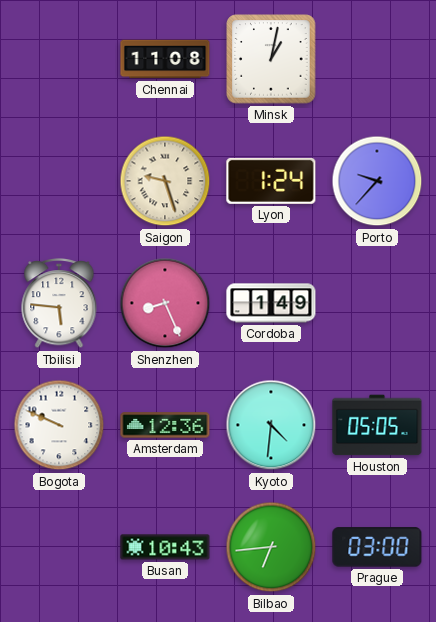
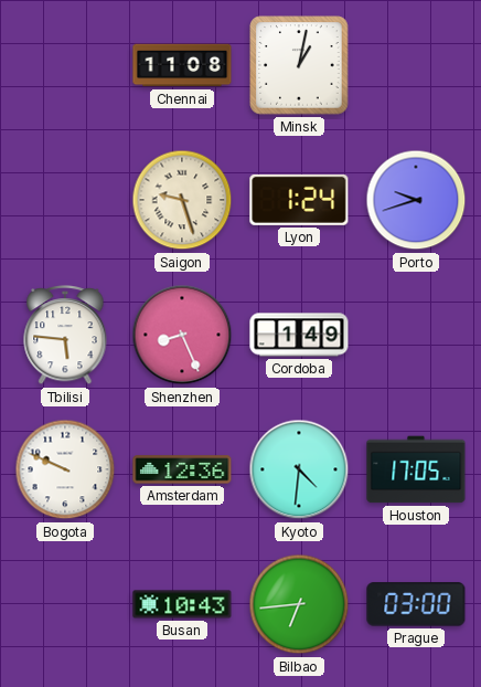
Porto: 9:37 -> 9:42 (416, 200)
Houston: 05:05 -> 17:05 (416, 469)
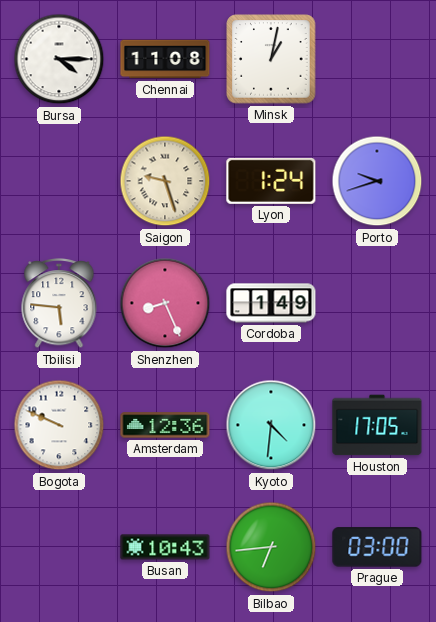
Bursa: none -> 4:15 (59, 59)
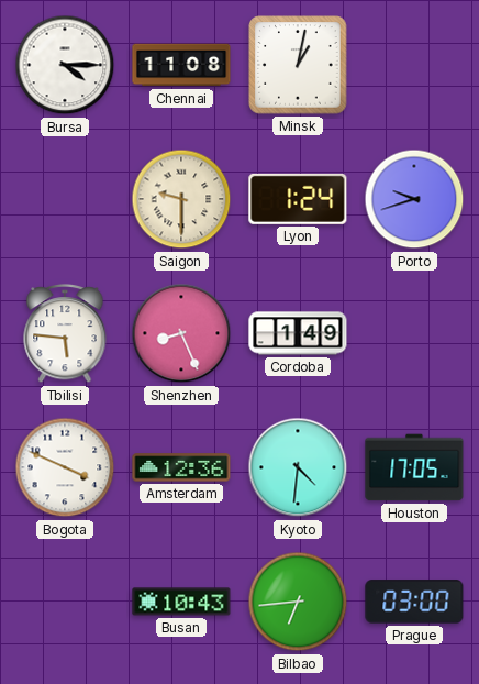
Saigon: 9:27 -> 9:30 (181, 199)
Bogota: 9:49 -> 3:49 (65, 467)
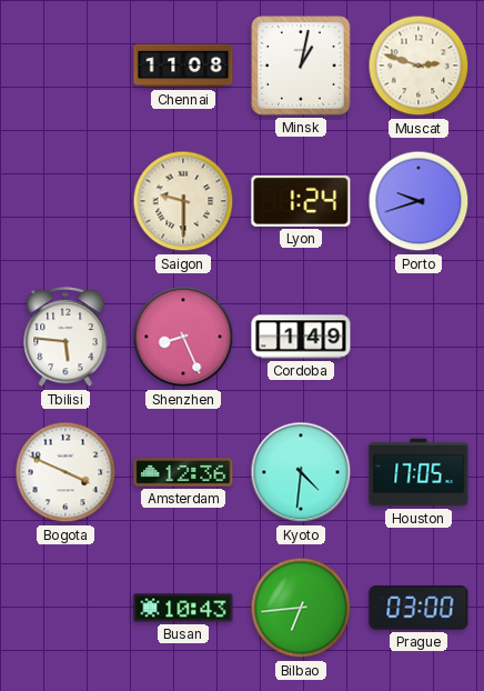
Bursa: 4:15 -> none (65, 65)
Muscat: none -> 2:48 (419, 66)
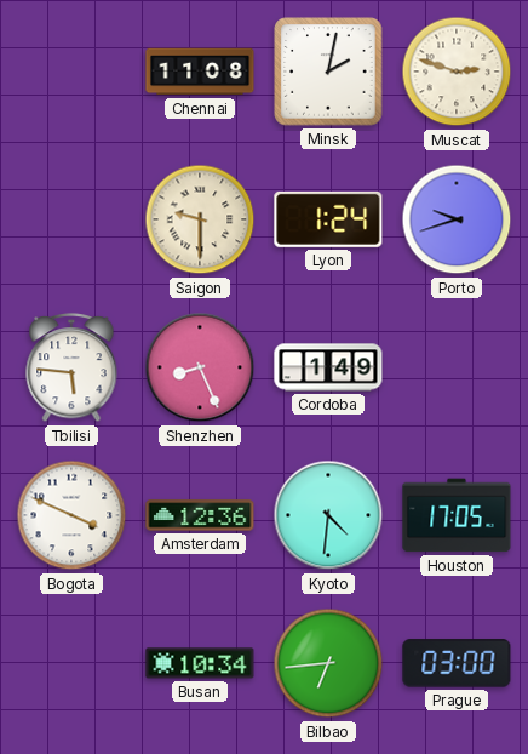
Minsk: 1:02 -> 2:02 (328, 72)
Busan: 10:43 -> 10:34 (200, 663)
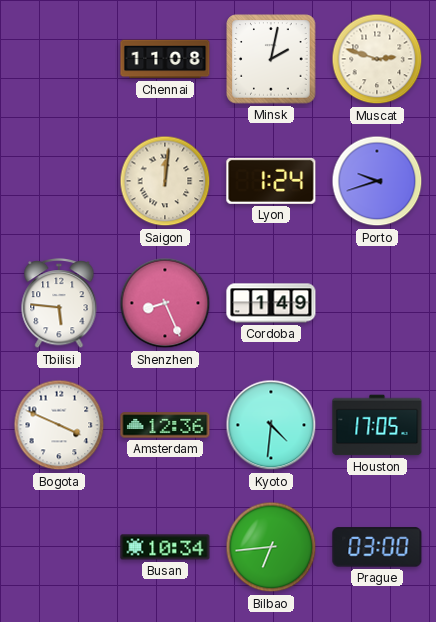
Saigon: 9:30 -> 12:01 (165, 181)
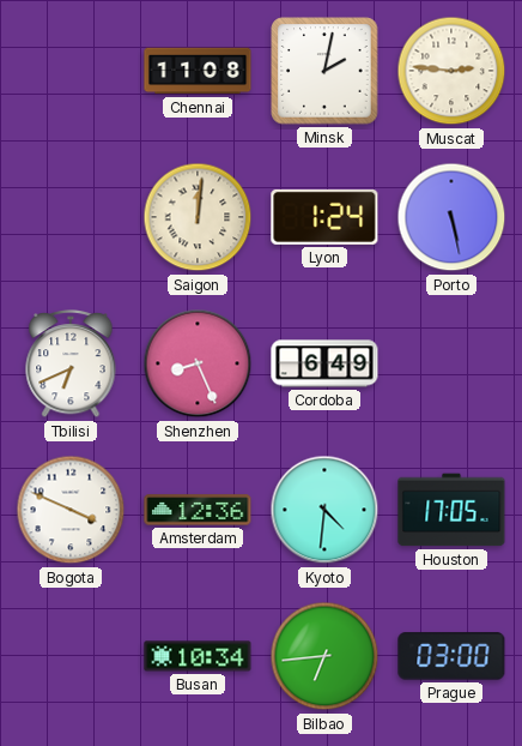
Muscat: 2:48 -> 2:46 (451, 71)
Porto: 9:42 -> 5:28 (451, 217)
Tbilisi: 5:46 -> 6:41 (71, 365)
Cordoba: 1:49 -> 6:49 (324, 363)
